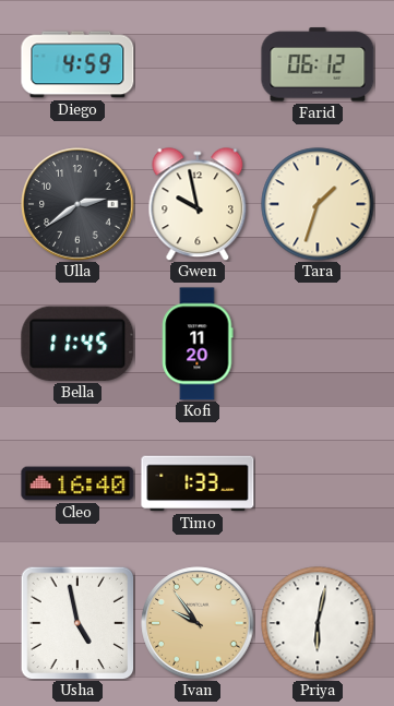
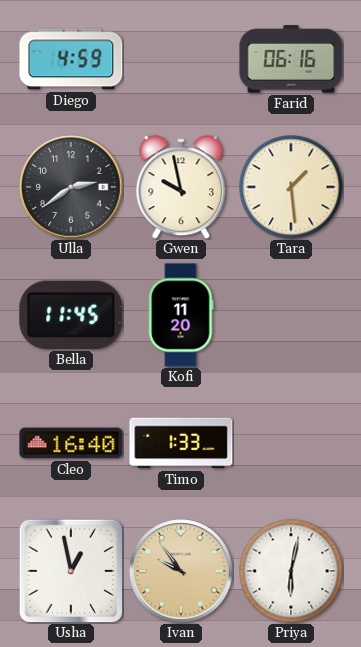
Farid: 06:12 -> 06:16 (291, 59)
Tara: 1:33 -> 1:29 (291, 187)
Usha: 4:58 -> 12:58 (71, 571)
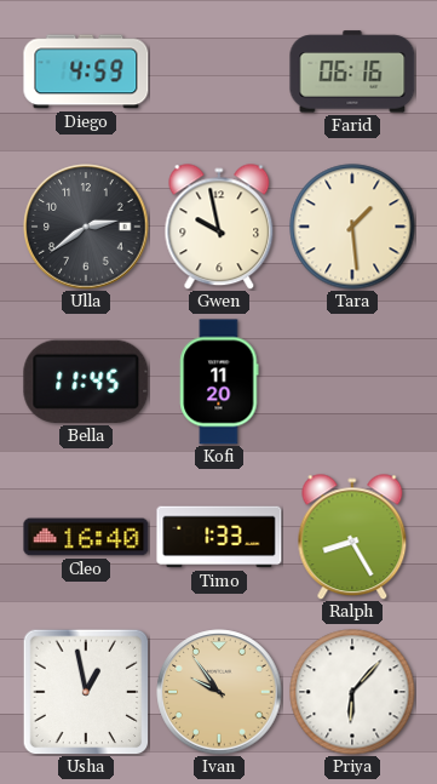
Ralph: none -> 8:25 (352, 537)
Priya: 6:02 -> 6:07 (352, 692)
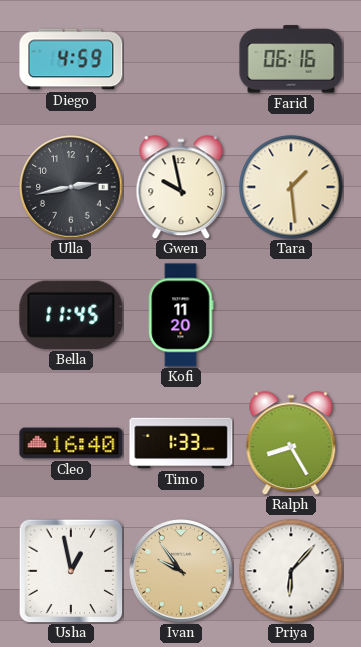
Ulla: 2:39 -> 2:43 (71, 187)
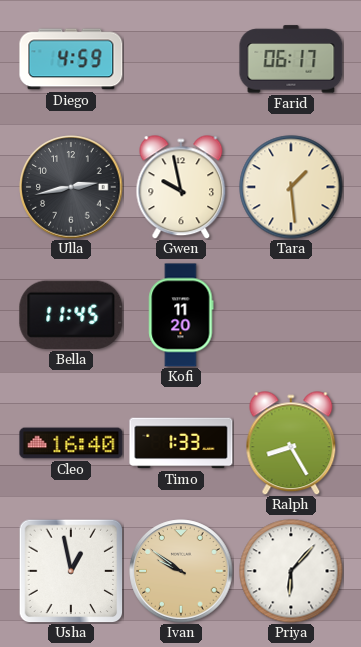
Farid: 06:16 -> 06:17 (291, 59)
Ivan: 9:54 -> 9:51 (181, 571)
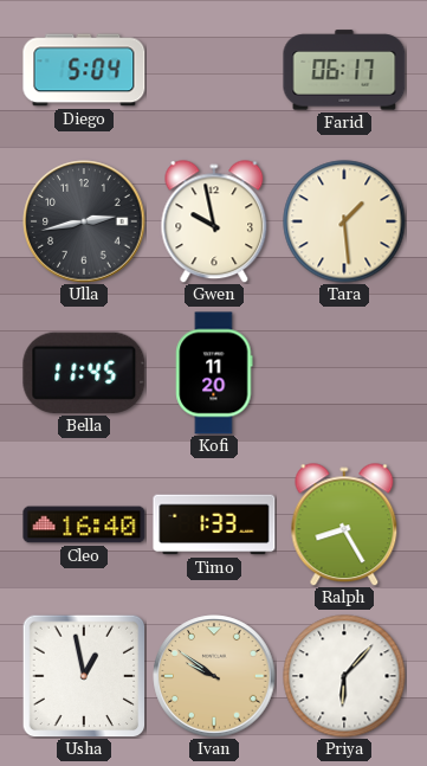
Diego: 4:59 -> 5:04 (84, 70)
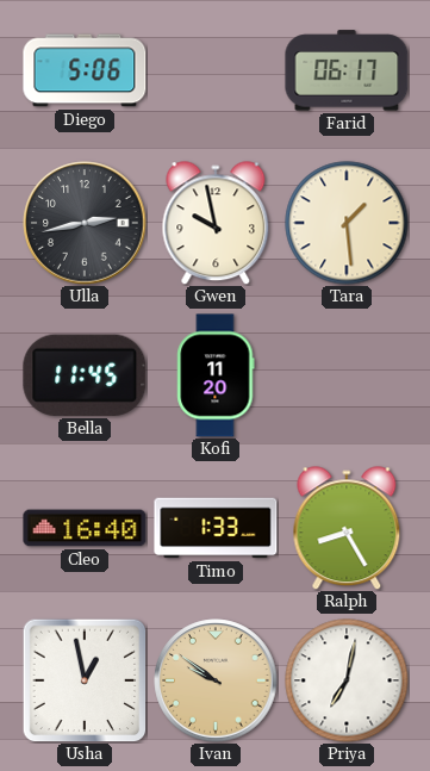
Diego: 5:04 -> 5:06 (85, 70)
Priya: 6:07 -> 7:02 (347, 680)
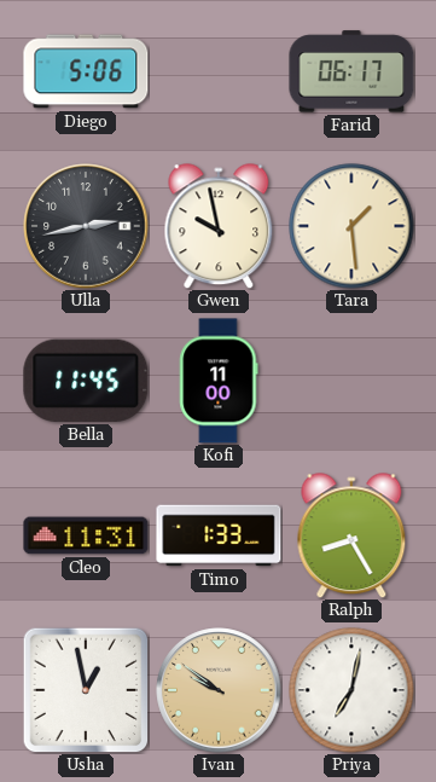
Kofi: 11:20 -> 11:00 (219, 381)
Cleo: 16:40 -> 11:31 (86, 535)
